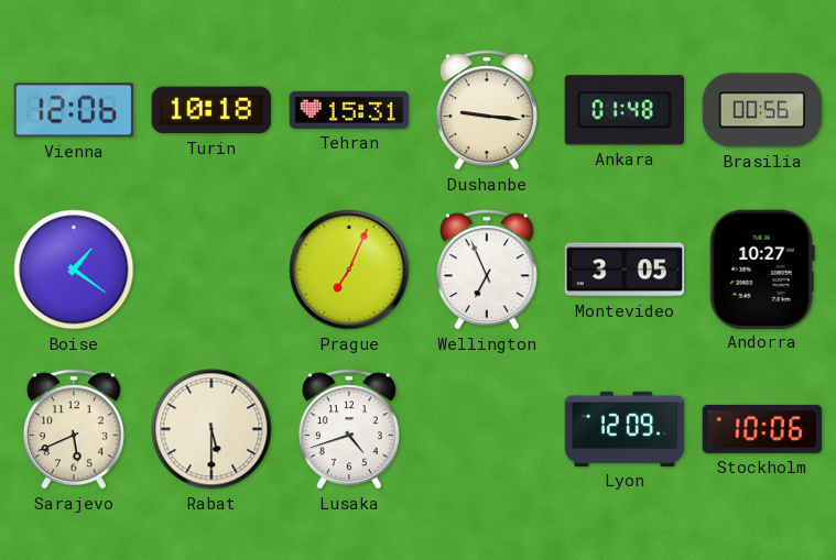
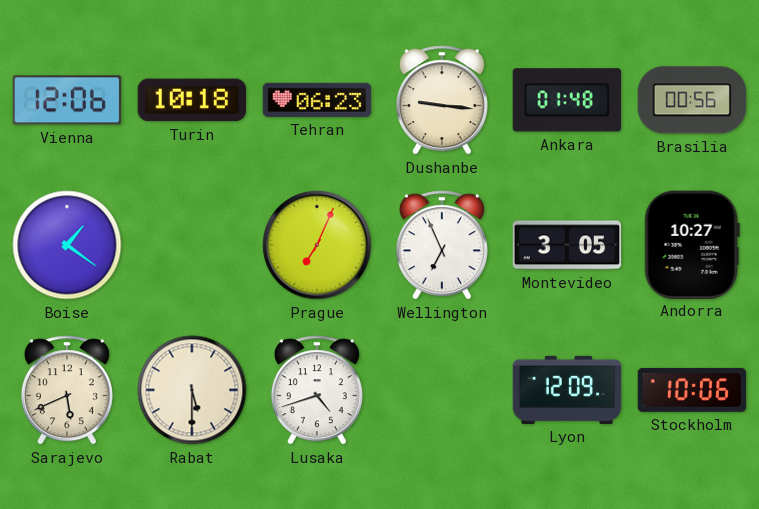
Tehran: 15:31 -> 06:23 (317, 100)
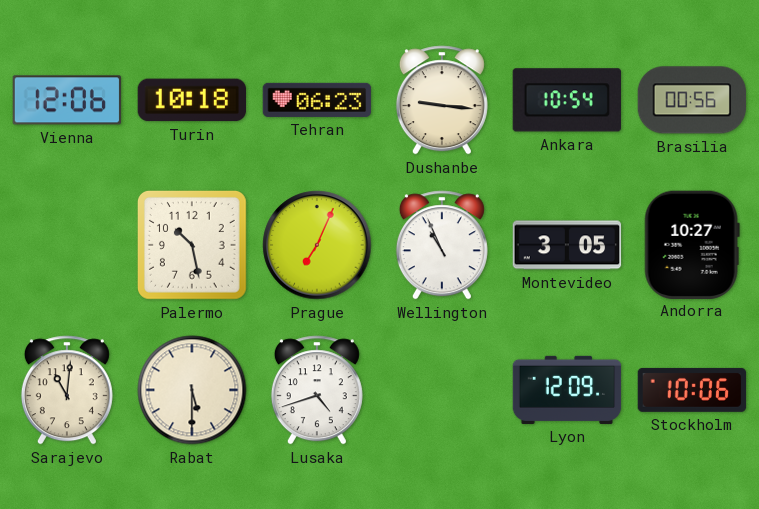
Ankara: 01:48 -> 10:54 (566, 100)
Boise: 1:21 -> none (67, 245)
Palermo: none -> 10:28 (192, 245)
Wellington: 6:56 -> 10:56 (442, 245)
Sarajevo: 5:41 -> 11:01 (67, 390)
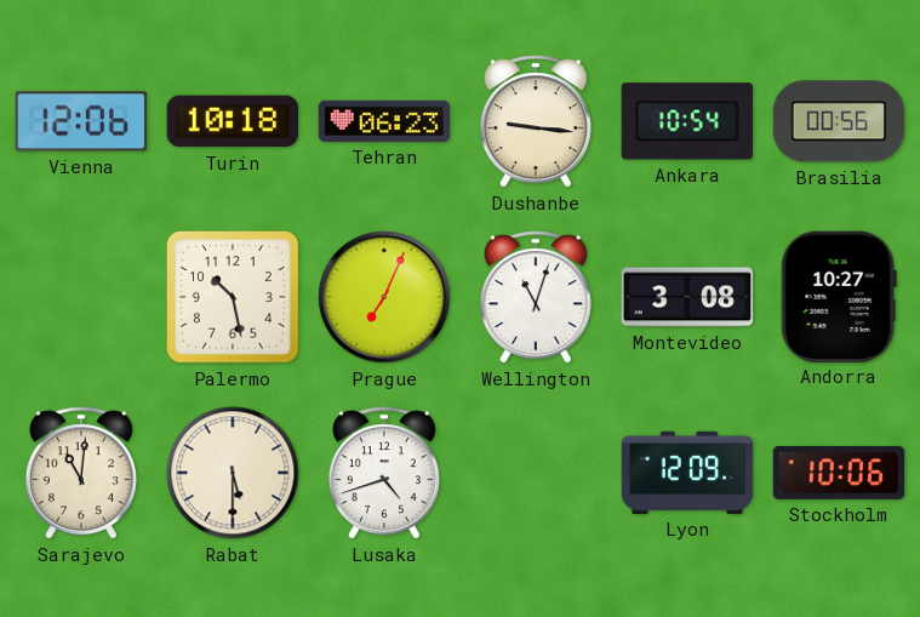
Wellington: 10:56 -> 11:03 (536, 297)
Montevideo: 3:05 -> 3:08 (687, 297)
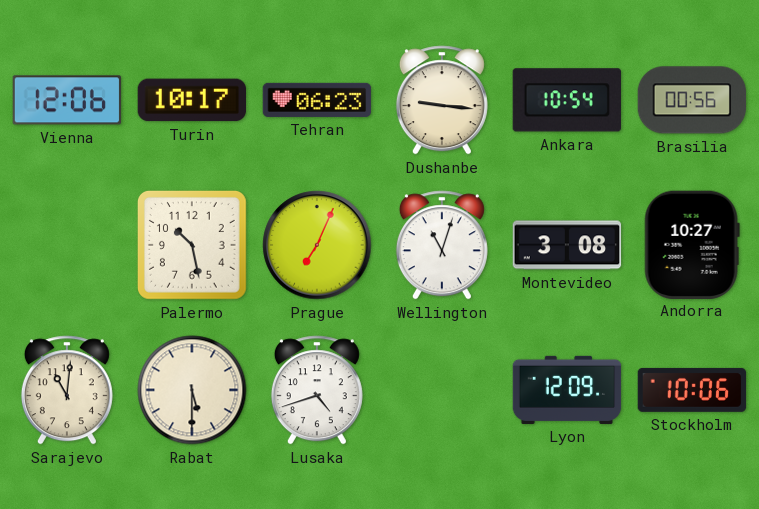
Turin: 10:18 -> 10:17 (191, 100)
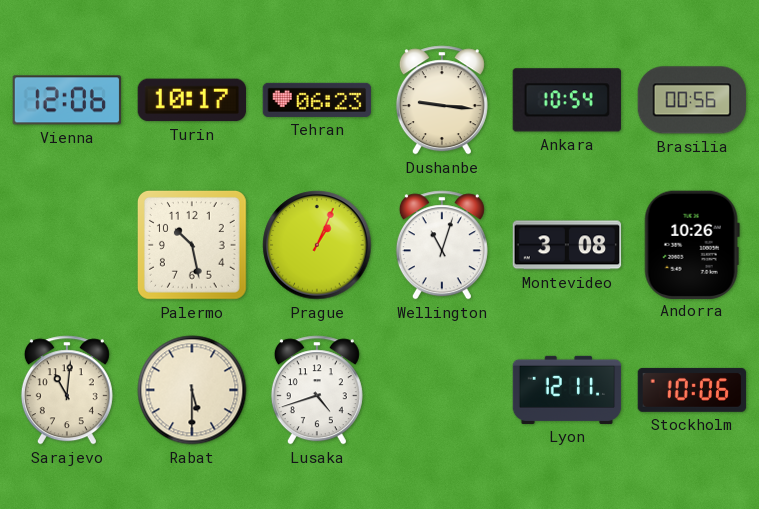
Prague: 7:04 -> 1:04 (317, 245)
Andorra: 10:27 -> 10:26 (692, 244)
Lyon: 12:09 -> 12:11 (567, 390)
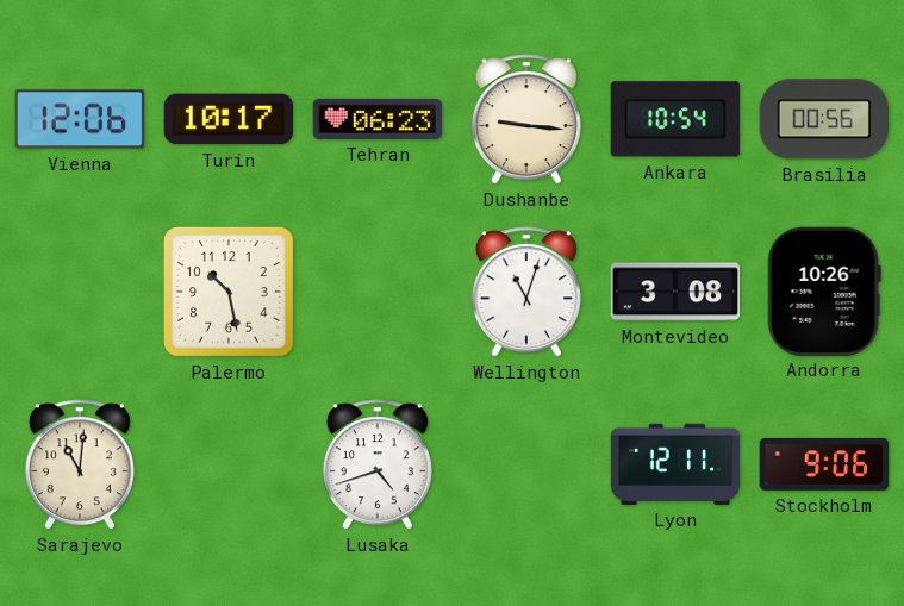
Prague: 1:04 -> none (317, 245)
Rabat: 5:30 -> none (192, 390)
Stockholm: 10:06 -> 9:06 (824, 464)
